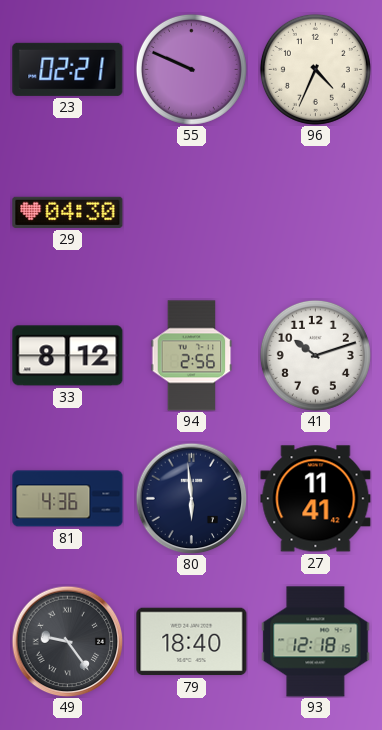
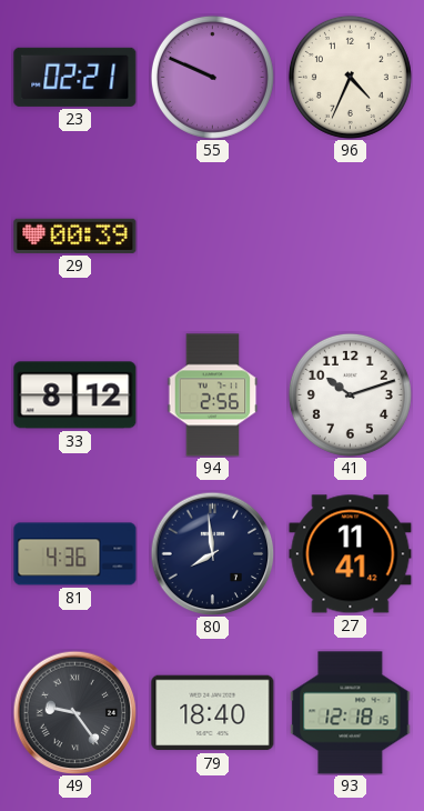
29: 04:30 -> 00:39 (75, 236)
80: 5:59 -> 7:59 (212, 553)
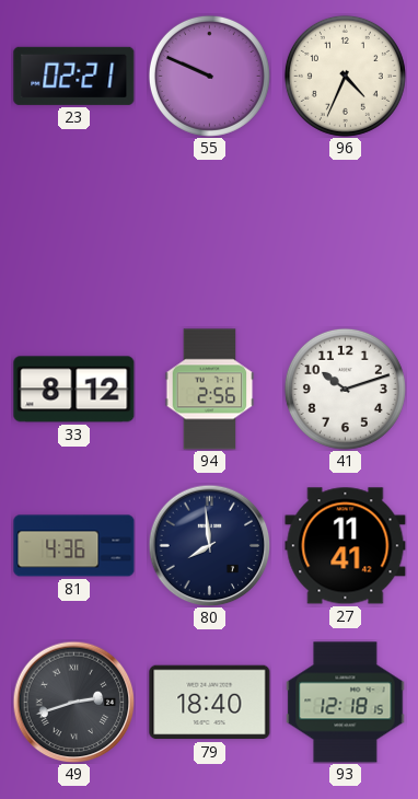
29: 00:39 -> none (75, 236)
49: 9:24 -> 2:42 (73, 702)
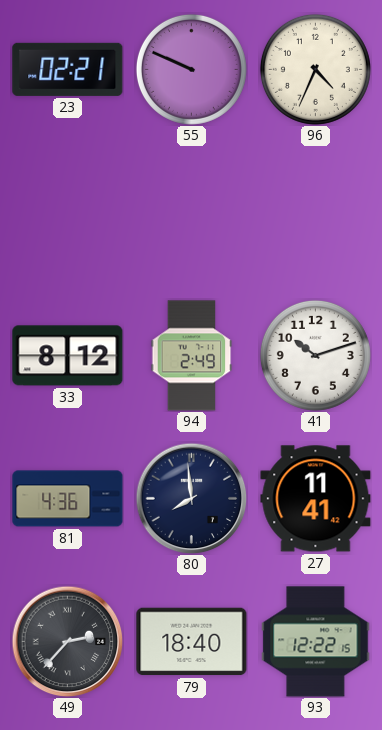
94: 2:56 -> 2:49 (192, 356)
49: 2:42 -> 2:37 (67, 641)
93: 12:18 -> 12:22 (316, 642)
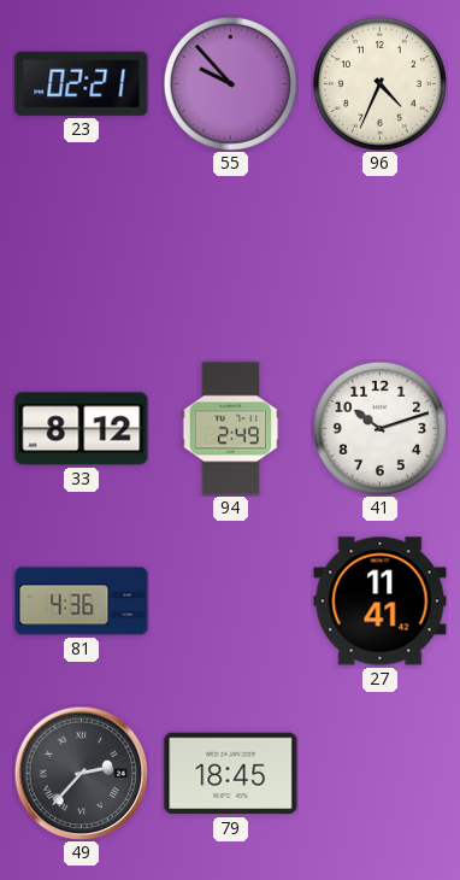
55: 9:49 -> 9:53 (230, 83)
80: 7:59 -> none (191, 498)
79: 18:40 -> 18:45 (231, 774)
93: 12:22 -> none (316, 642)
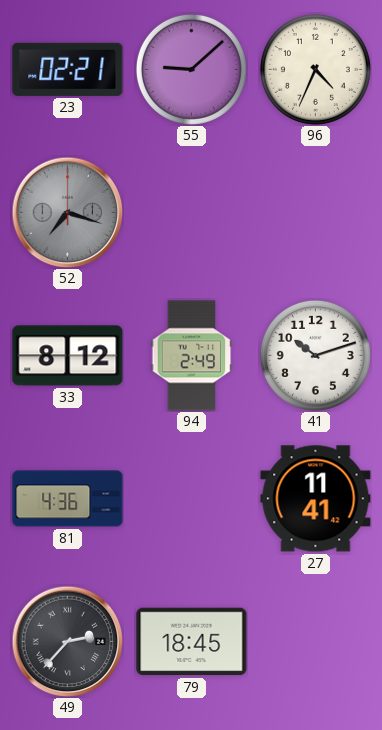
55: 9:53 -> 9:08 (191, 69)
52: none -> 7:18 (67, 212)
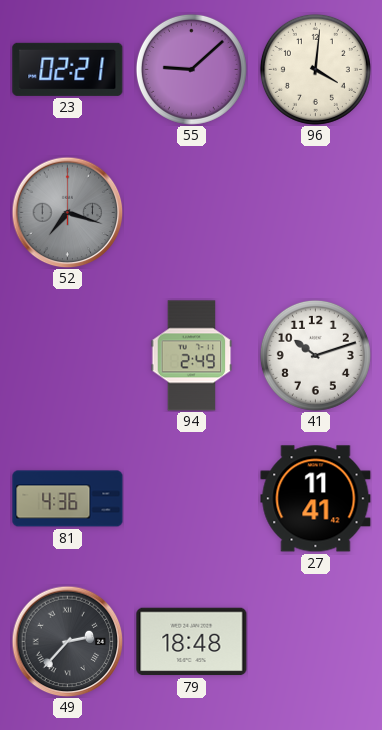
96: 4:34 -> 4:01 (315, 69)
33: 8:12 -> none (68, 356)
79: 18:45 -> 18:48 (192, 642)
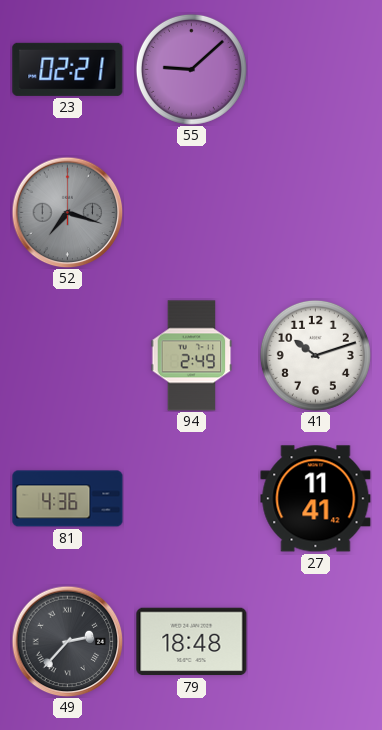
96: 4:01 -> none (315, 69)
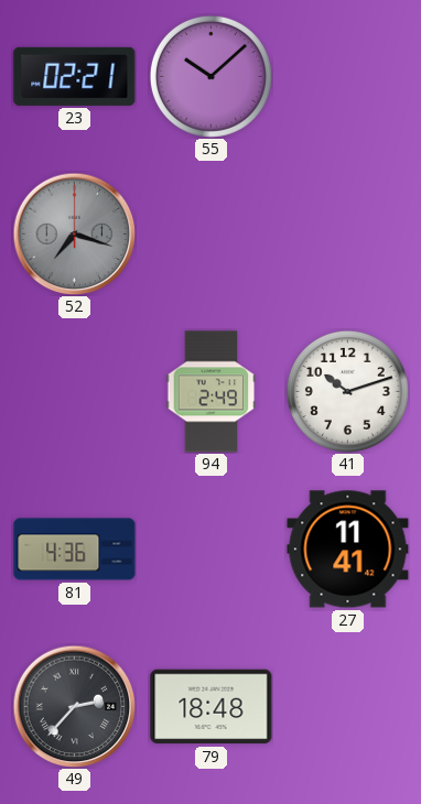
55: 9:08 -> 10:08 (210, 76)
